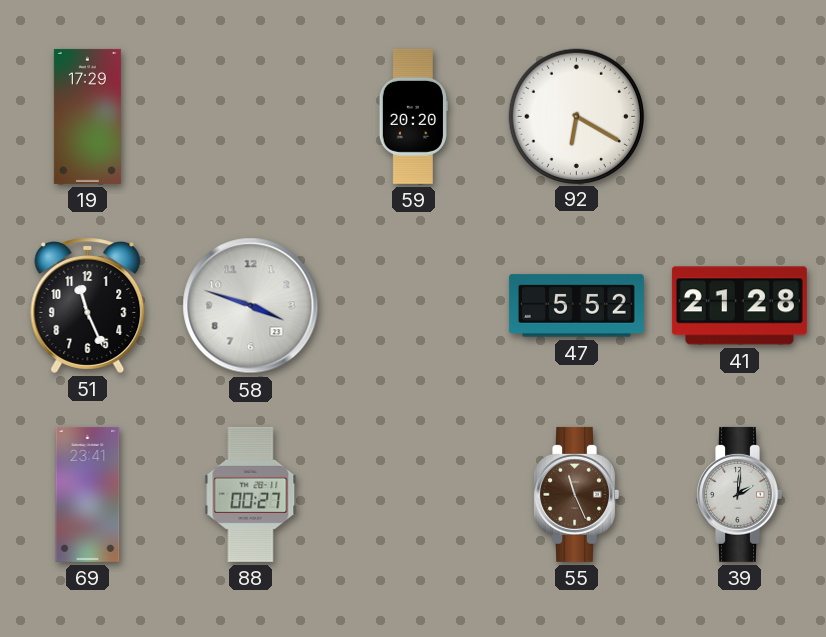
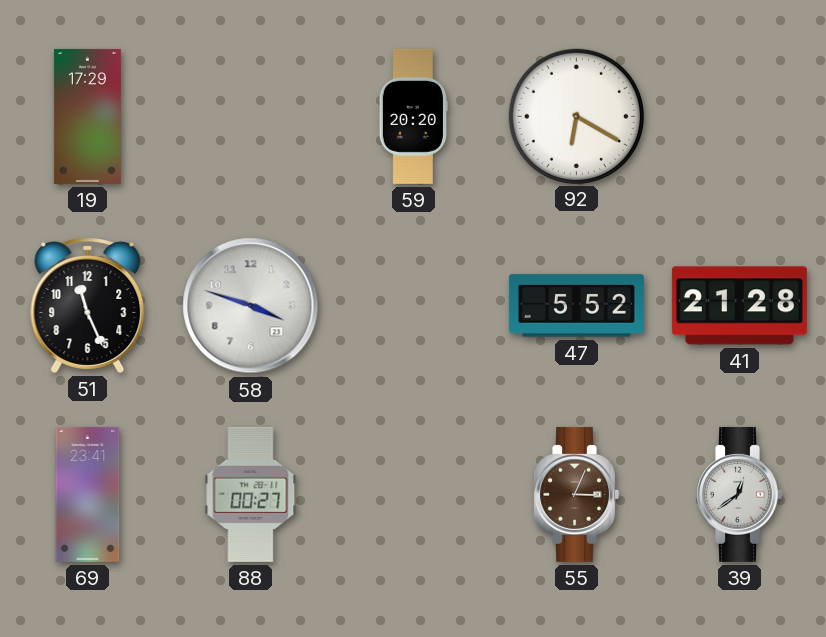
55: 11:26 -> 3:04 (576, 494)
39: 2:01 -> 12:39 (739, 494)
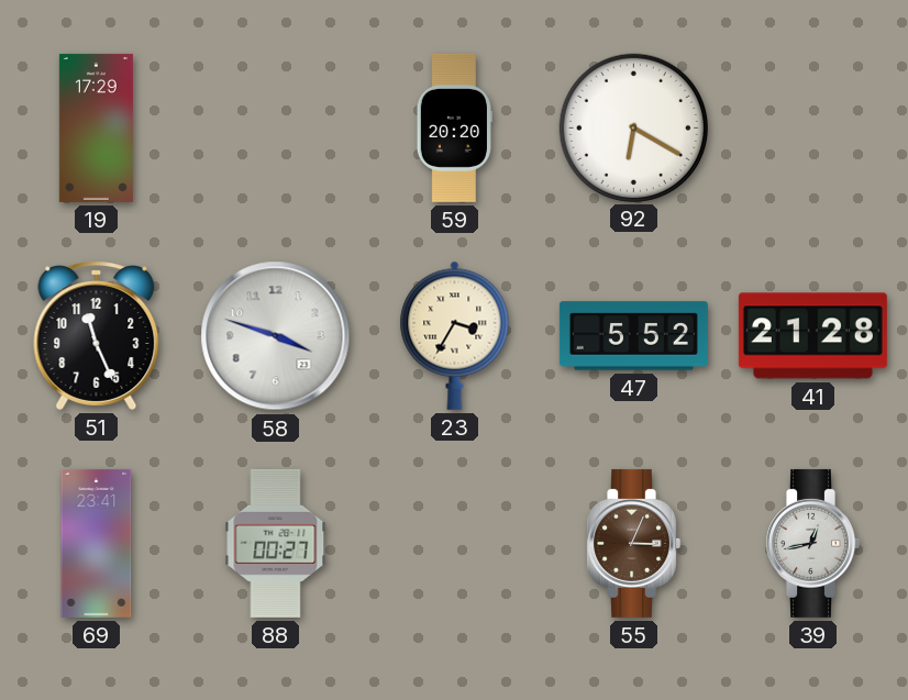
23: none -> 3:35 (455, 335)
39: 12:39 -> 12:43 (812, 543)
